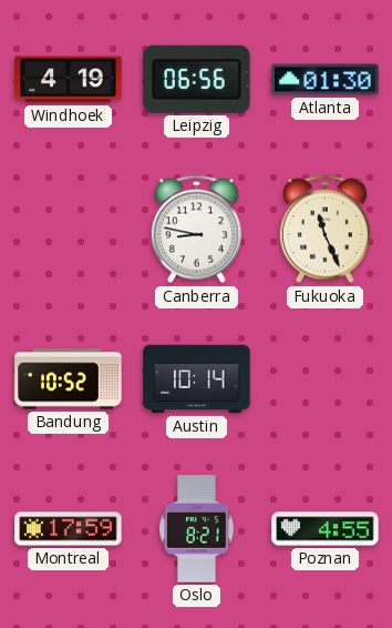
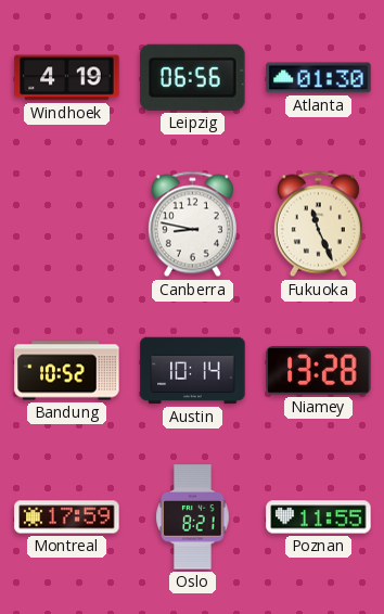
Niamey: none -> 13:28 (319, 371)
Poznan: 4:55 -> 11:55 (319, 517)
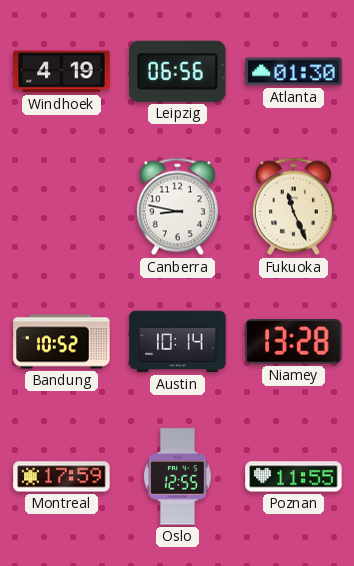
Oslo: 8:21 -> 12:55 (178, 477)
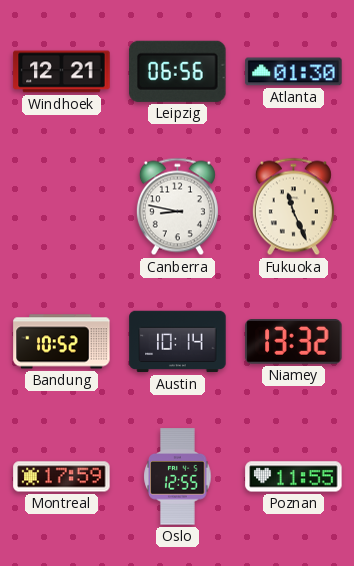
Windhoek: 4:19 -> 12:21 (62, 72)
Niamey: 13:28 -> 13:32 (294, 342)
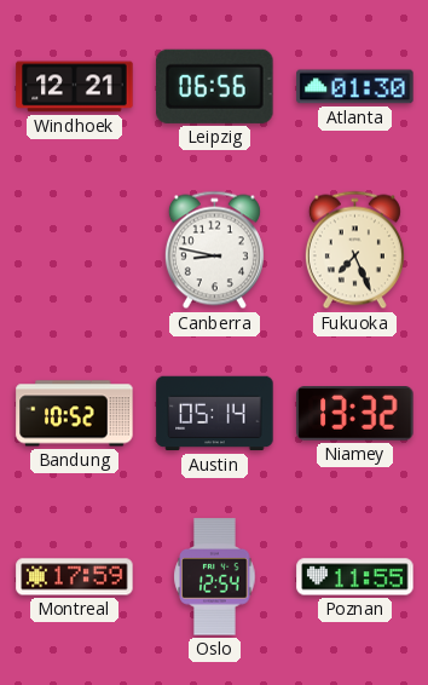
Fukuoka: 11:26 -> 7:26 (354, 251)
Austin: 10:14 -> 05:14 (215, 414)
Oslo: 12:55 -> 12:54 (215, 577)
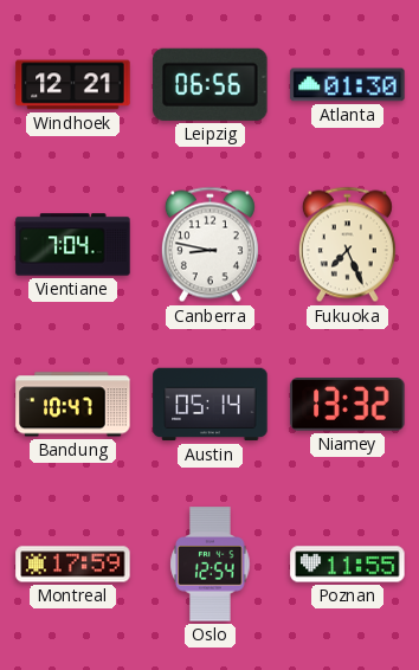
Vientiane: none -> 7:04 (73, 245)
Bandung: 10:52 -> 10:47 (73, 405)
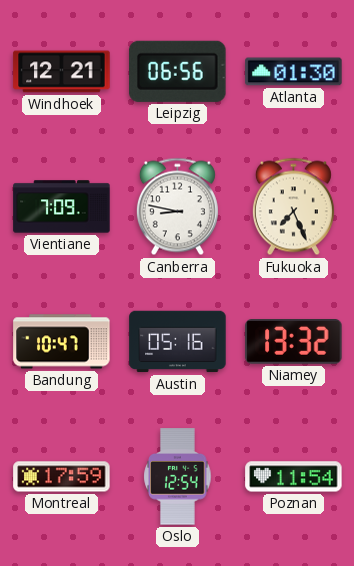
Vientiane: 7:04 -> 7:09 (62, 207)
Austin: 05:14 -> 05:16 (178, 342)
Poznan: 11:55 -> 11:54 (294, 477)
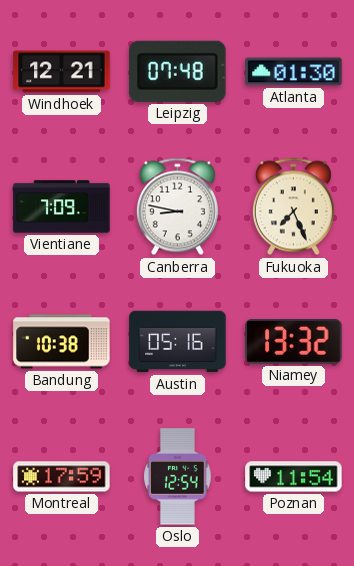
Leipzig: 06:56 -> 07:48 (178, 71)
Bandung: 10:47 -> 10:38 (62, 342)
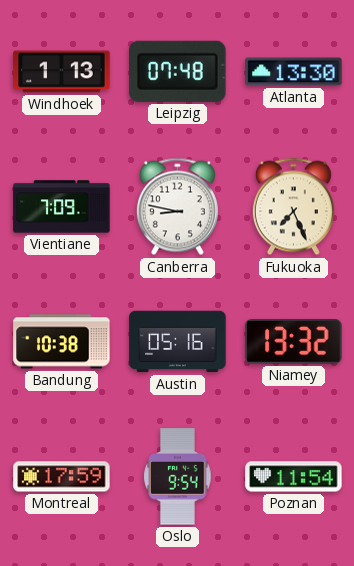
Windhoek: 12:21 -> 1:13 (62, 72)
Atlanta: 01:30 -> 13:30 (294, 72)
Oslo: 12:54 -> 9:54 (178, 477)
